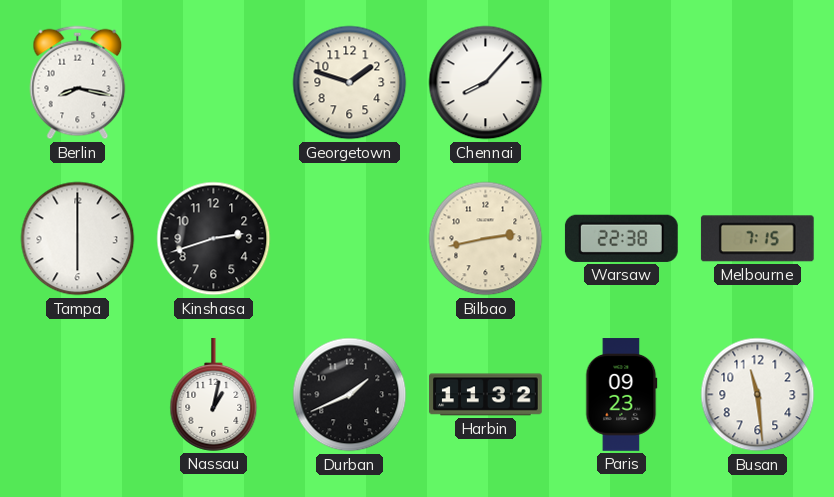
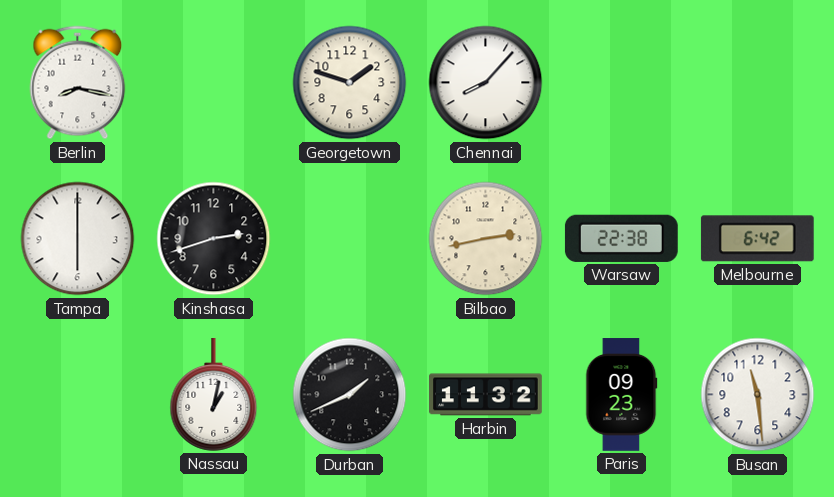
Melbourne: 7:15 -> 6:42 (757, 239)
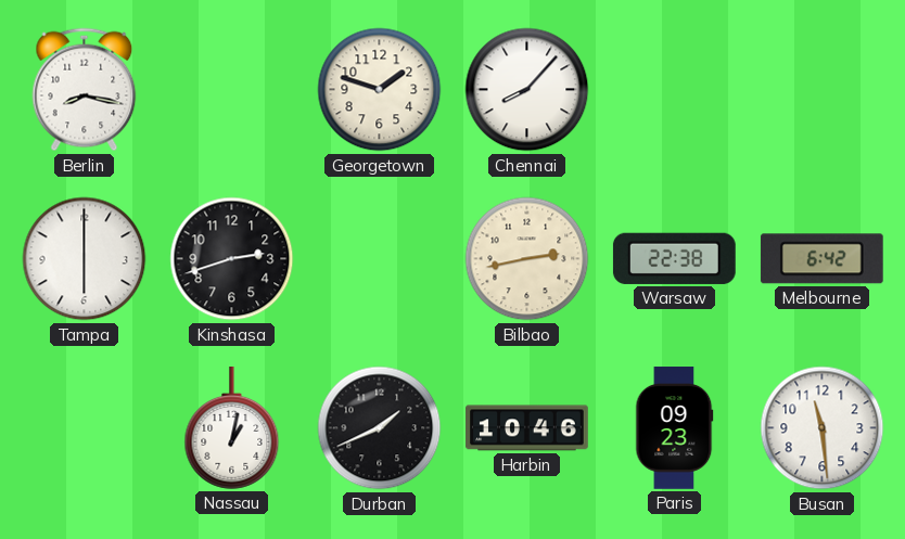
Harbin: 11:32 -> 10:46 (527, 428)
